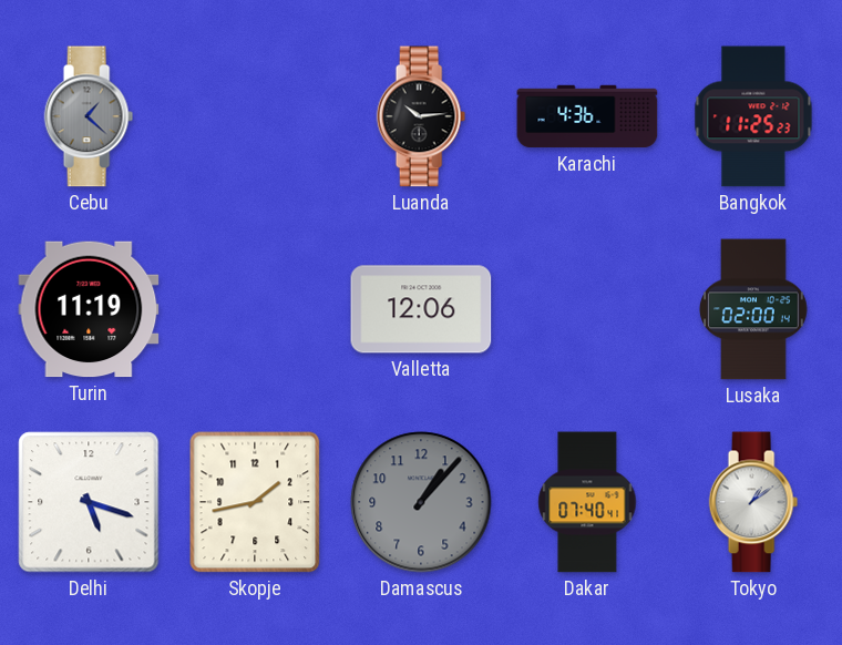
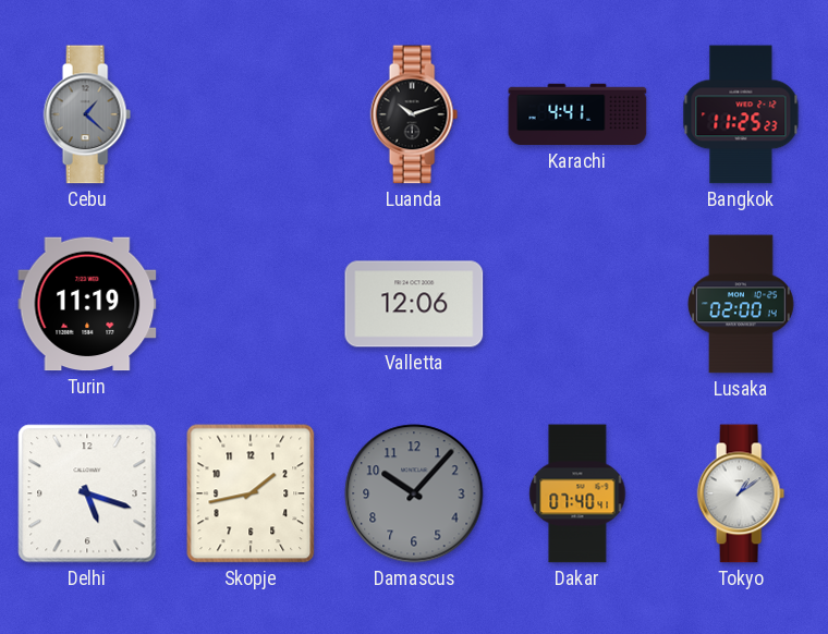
Luanda: 10:14 -> 10:12 (414, 114)
Karachi: 4:36 -> 4:41 (577, 114)
Damascus: 1:07 -> 10:07 (414, 493)
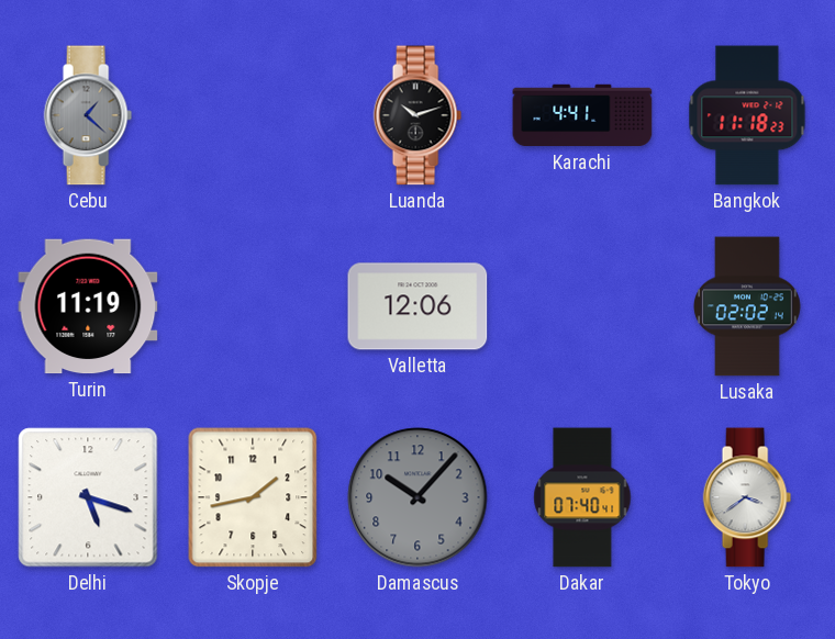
Bangkok: 11:25 -> 11:18 (747, 115)
Lusaka: 02:00 -> 02:02 (748, 306)
Tokyo: 1:09 -> 3:39 (747, 497)
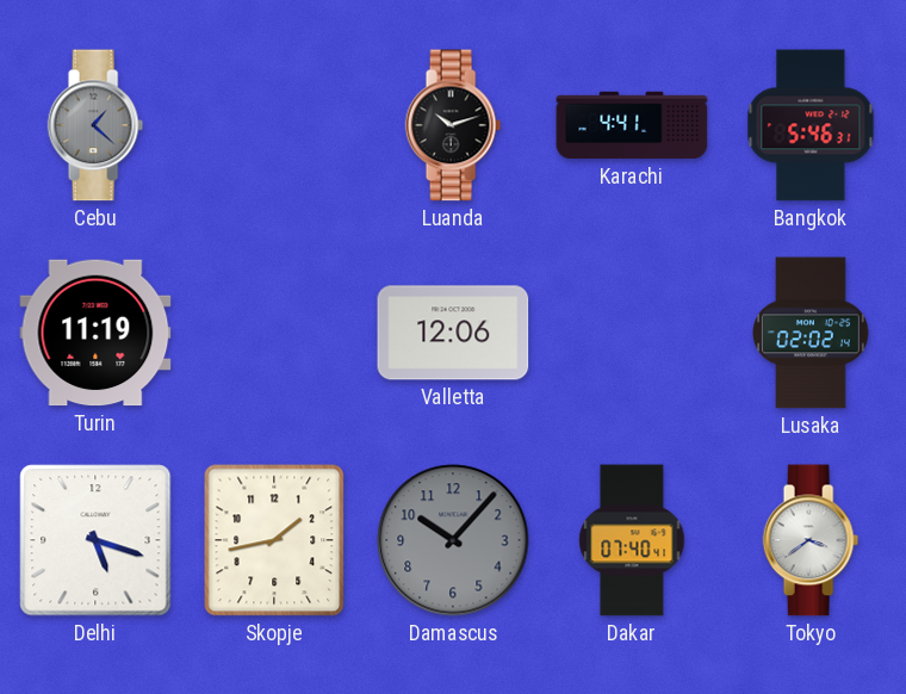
Bangkok: 11:18 -> 5:46 (811, 125)
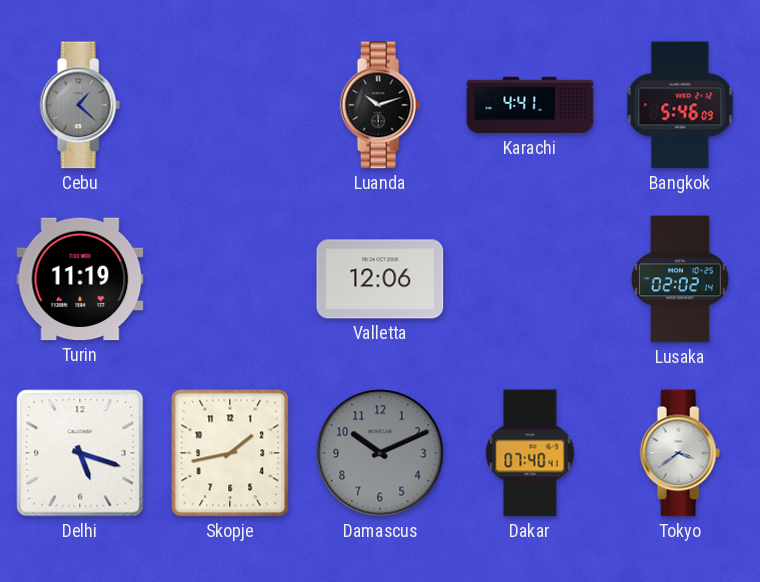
Bangkok: 5:46:31 -> 5:46:09 (680, 105)
Damascus: 10:07 -> 10:11 (380, 453)
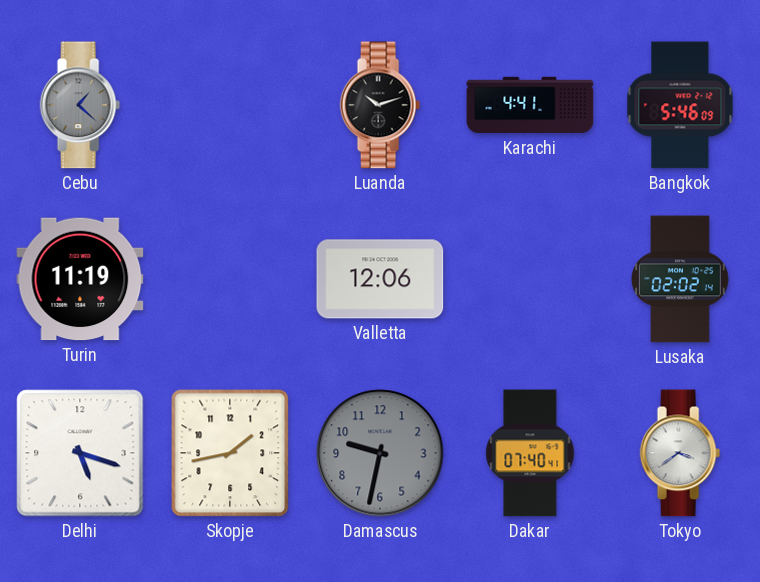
Damascus: 10:11 -> 9:32 (380, 453)
